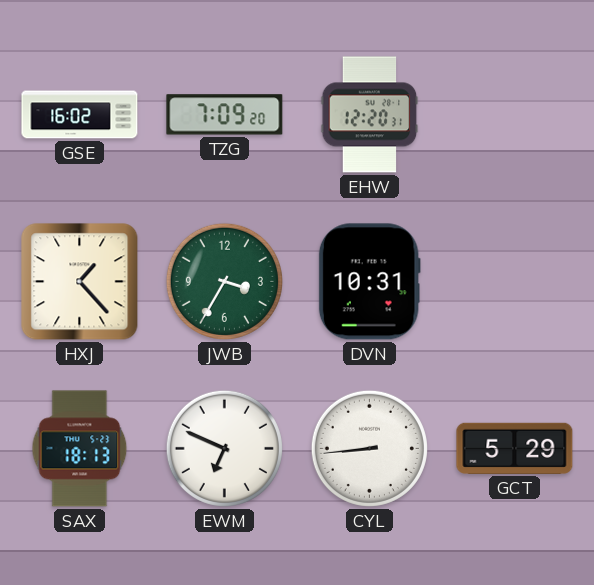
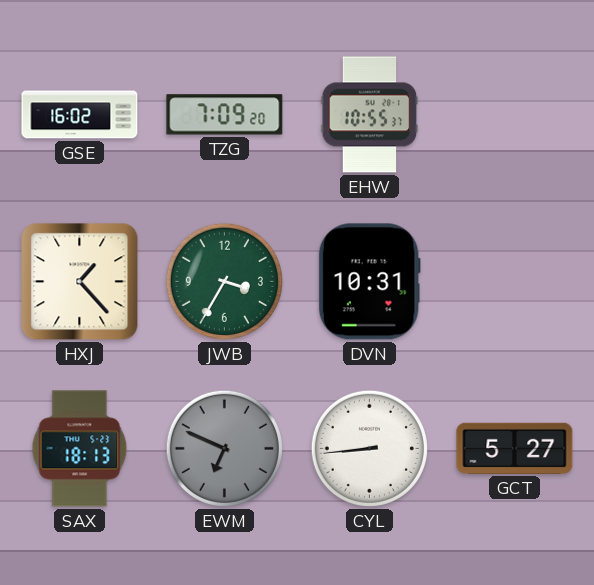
EHW: 12:20 -> 10:55 (370, 115)
EWM dial: white -> grey (224, 448)
GCT: 5:29 -> 5:27 (515, 448)
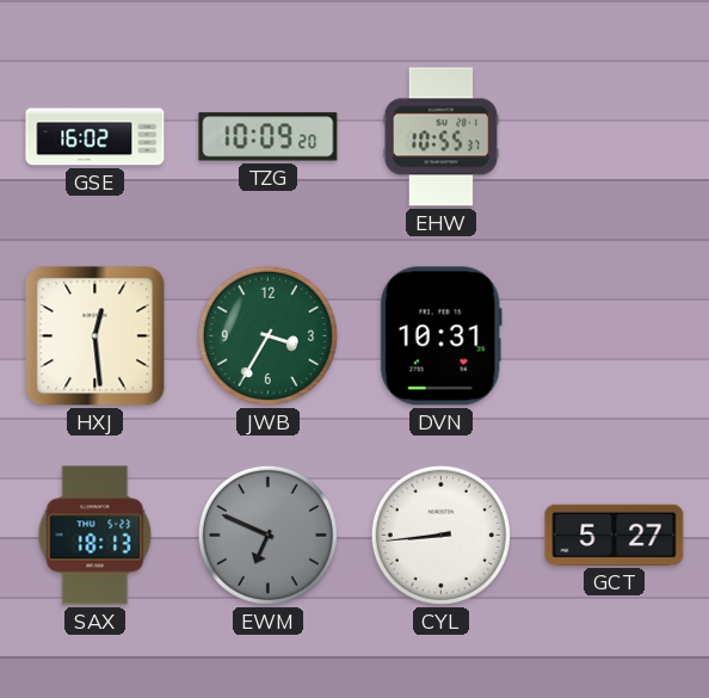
TZG: 7:09 -> 10:09 (269, 137)
HXJ: 1:23 -> 12:29 (95, 336)
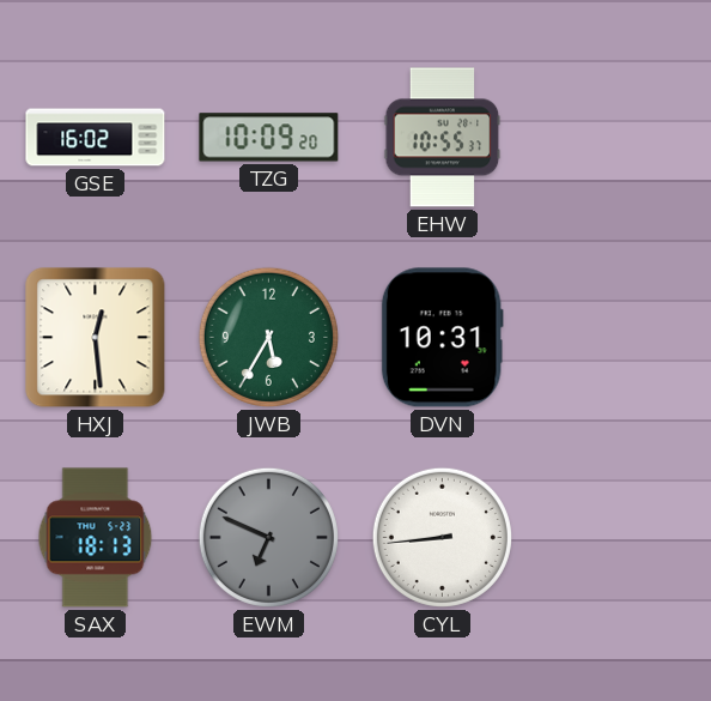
JWB: 3:35 -> 5:35 (268, 337)
GCT: 5:27 -> none (615, 535)
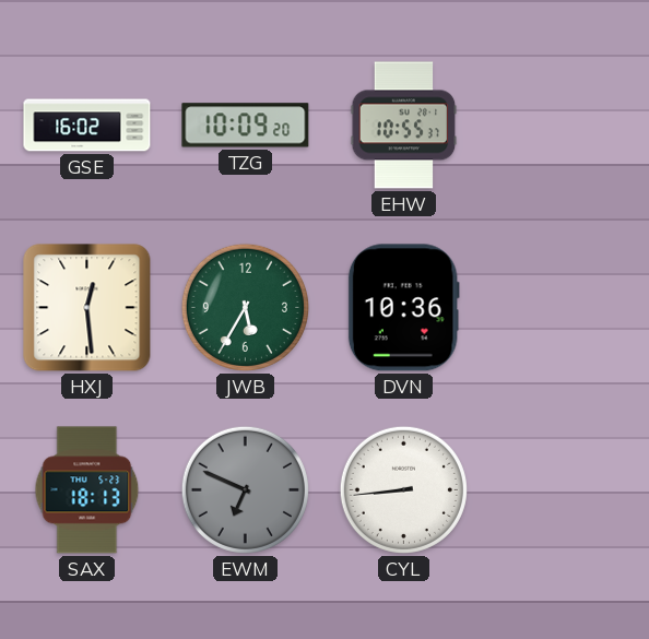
DVN: 10:31 -> 10:36 (403, 308)
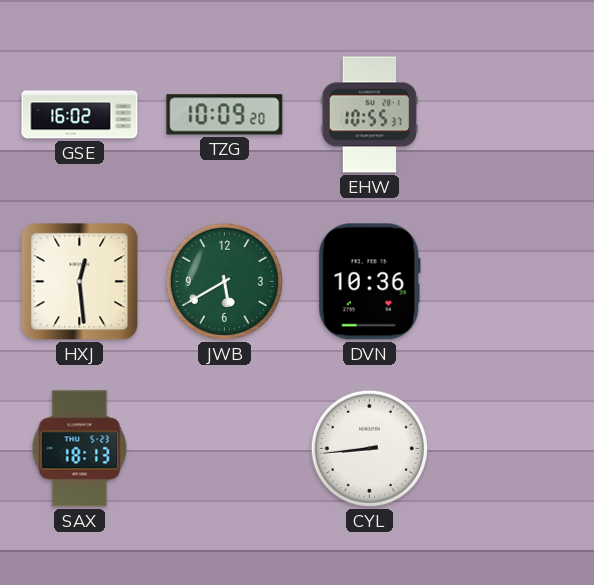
JWB: 5:35 -> 5:40 (224, 281)
EWM: 6:49 -> none (245, 489)
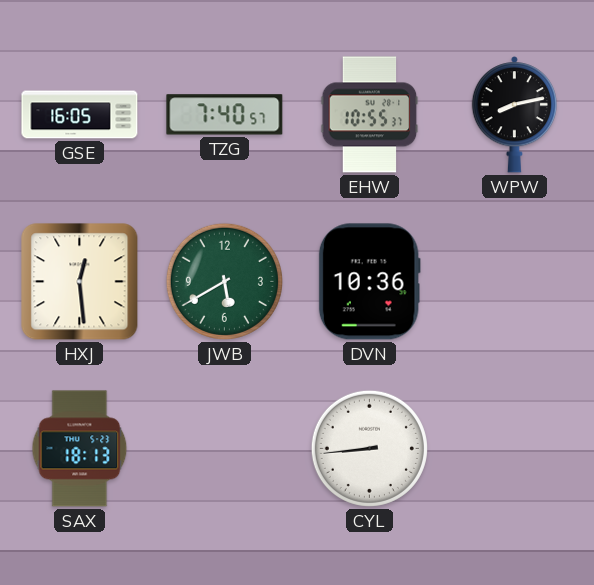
GSE: 16:02 -> 16:05 (80, 115)
TZG: 10:09 -> 7:40 (225, 115)
WPW: none -> 8:13 (514, 115)
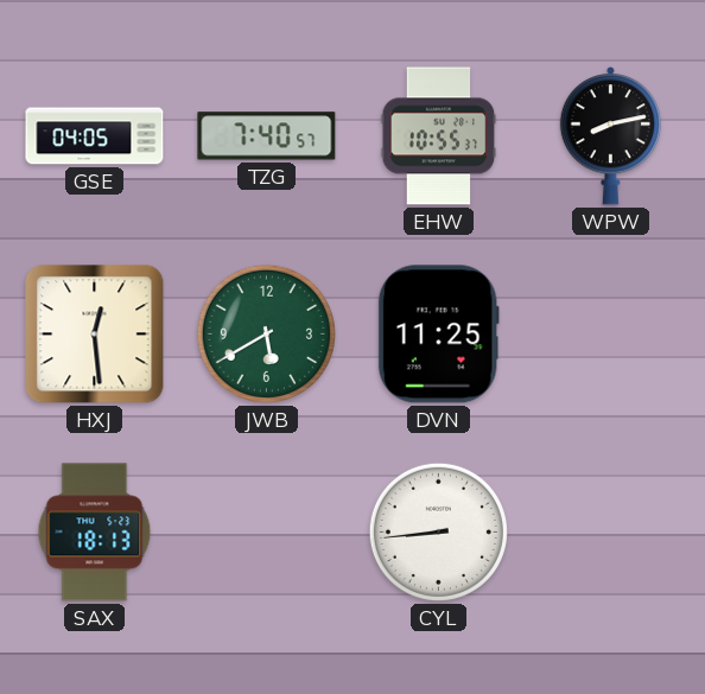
GSE: 16:05 -> 04:05 (95, 136)
DVN: 10:36 -> 11:25 (438, 335)
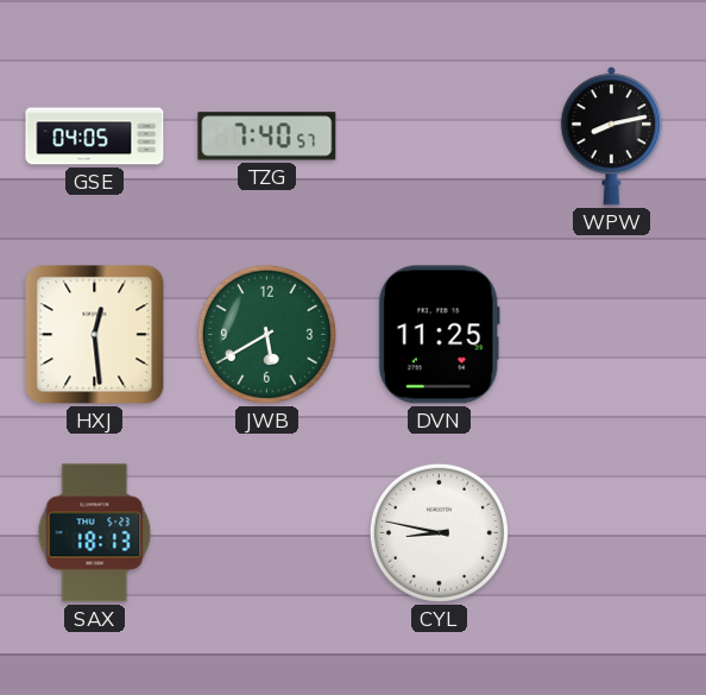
EHW: 10:55 -> none (439, 136)
CYL: 8:44 -> 8:47 (439, 532)
